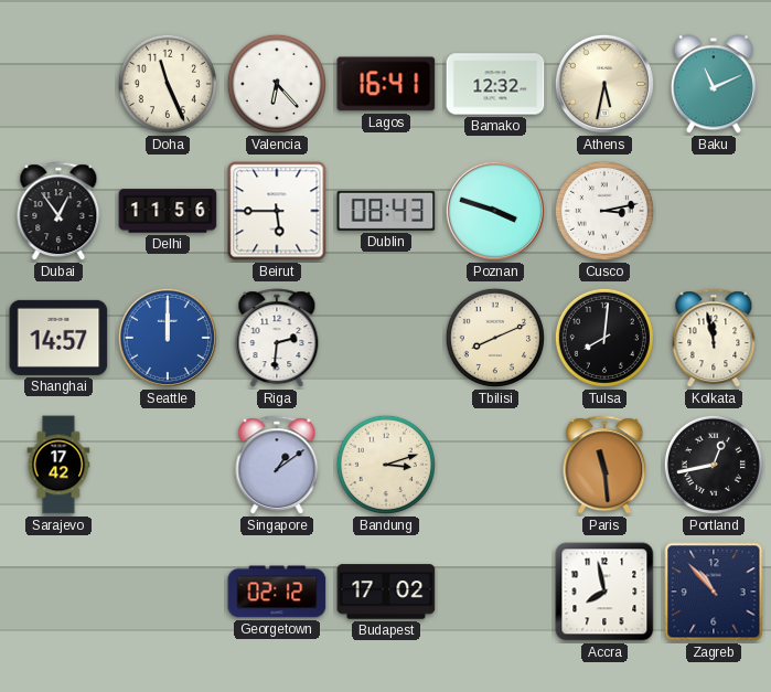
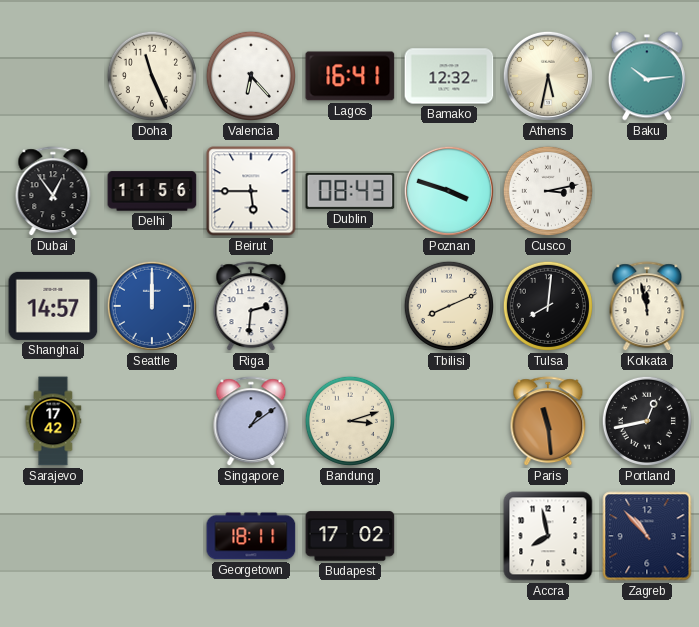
Baku: 11:11 -> 10:14 (647, 76)
Georgetown: 02:12 -> 18:11 (251, 536)
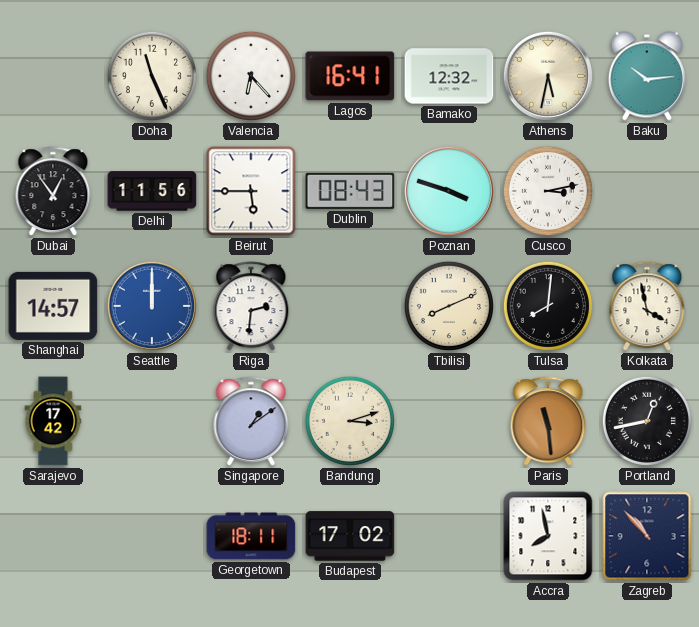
Kolkata: 11:58 -> 3:58 (647, 307)
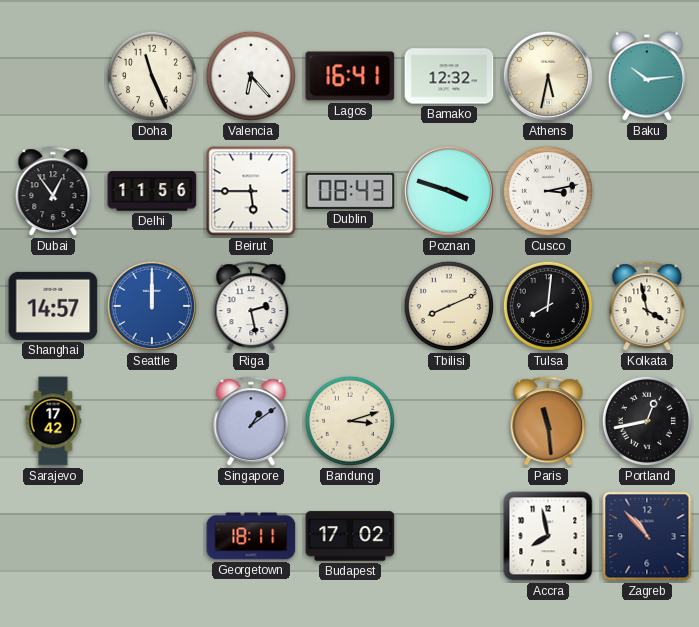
Riga: 2:31 -> 2:28 (251, 307)
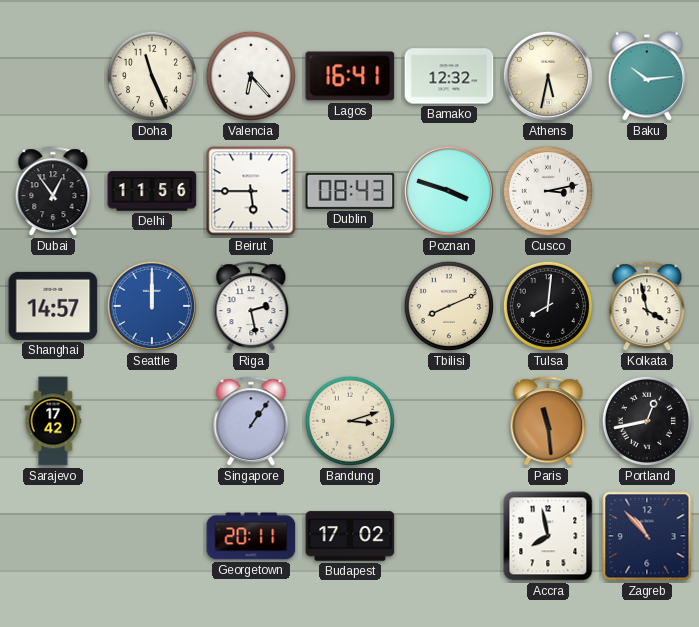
Singapore: 1:09 -> 1:06 (251, 422)
Georgetown: 18:11 -> 20:11 (251, 536)
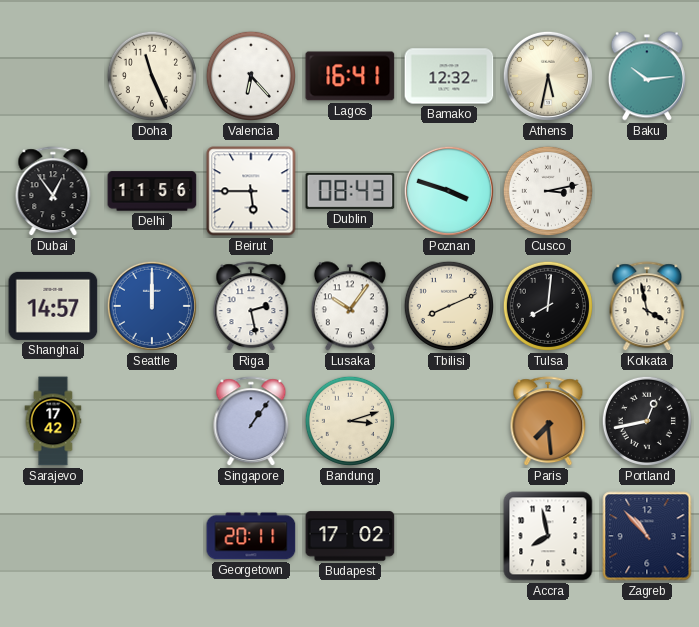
Lusaka: none -> 10:06 (350, 306)
Paris: 11:29 -> 7:29 (548, 422)
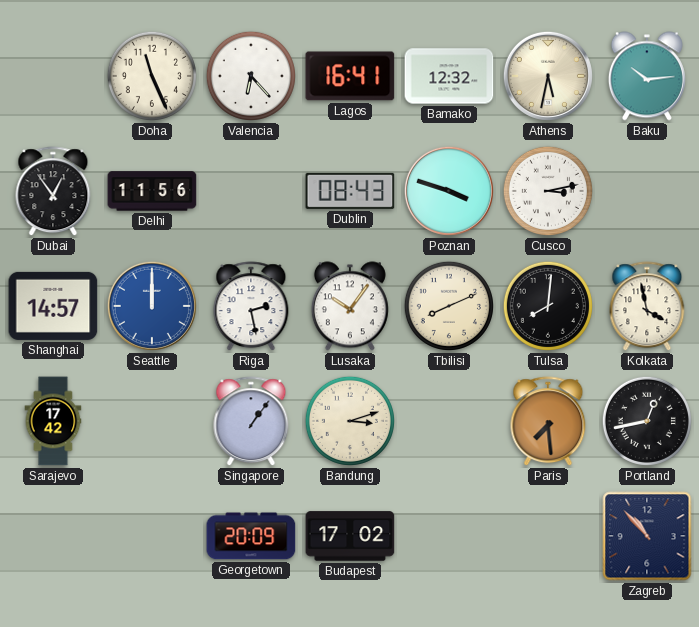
Beirut: 5:45 -> none (251, 191)
Georgetown: 20:11 -> 20:09 (251, 536)
Accra: 7:58 -> none (548, 536)
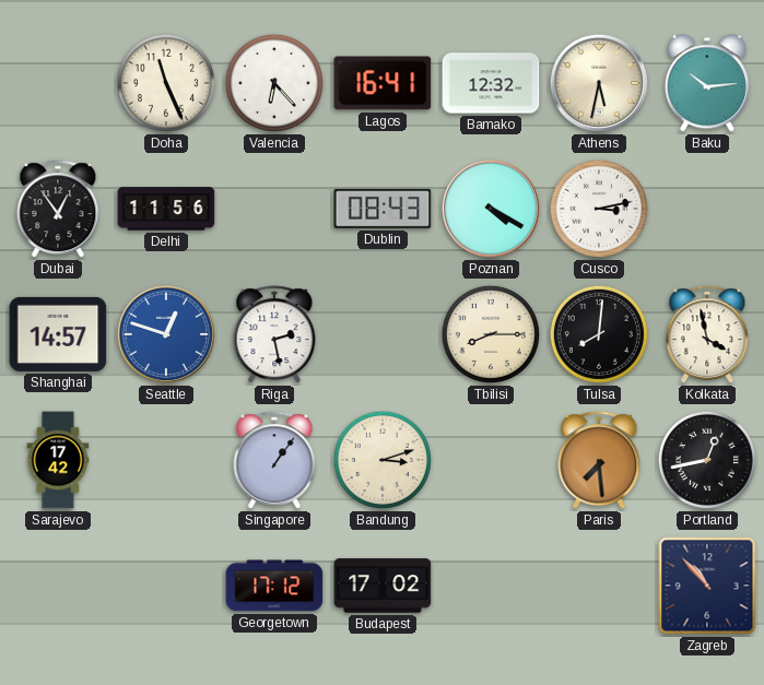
Poznan: 3:48 -> 4:20 (491, 209)
Seattle: 12:00 -> 12:48 (166, 334)
Lusaka: 10:06 -> none (350, 306)
Tbilisi: 8:11 -> 8:15 (491, 334)
Georgetown: 20:09 -> 17:12 (274, 586)
